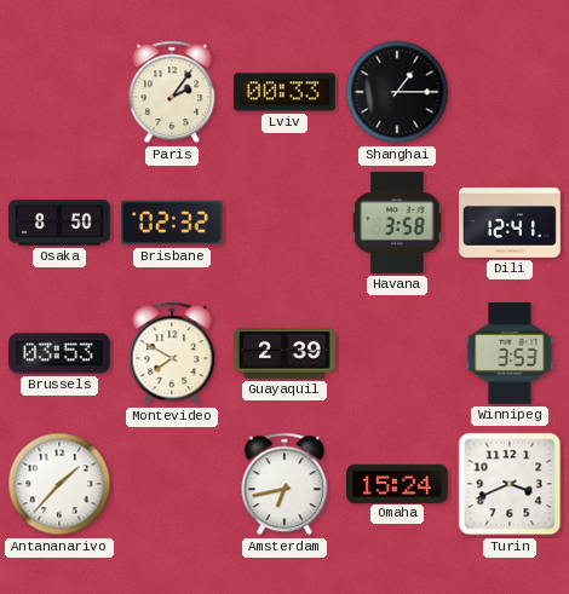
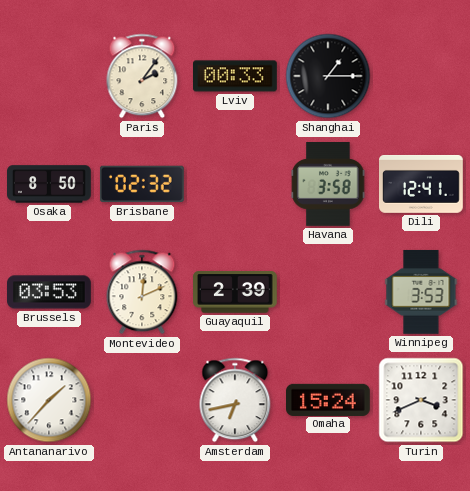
Montevideo: 7:50 -> 12:11 (142, 292)
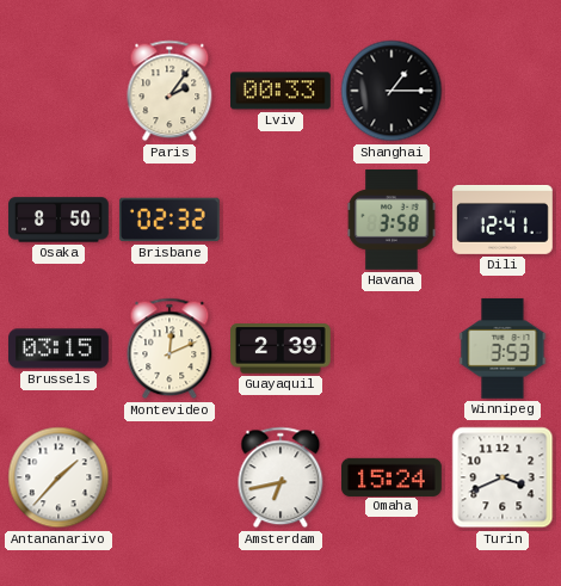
Brussels: 03:53 -> 03:15 (60, 348)
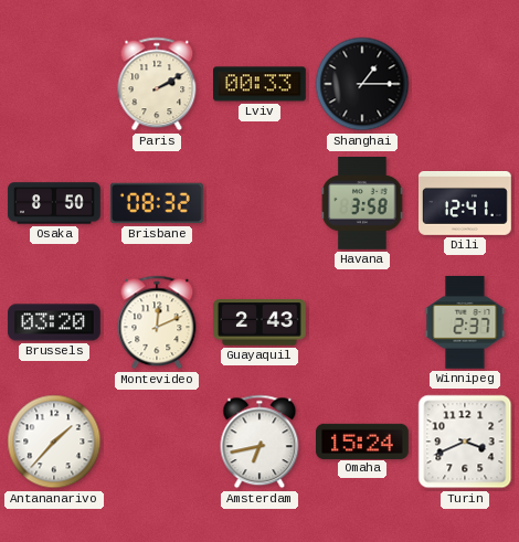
Paris: 2:06 -> 2:10 (157, 84)
Brisbane: 02:32 -> 08:32 (157, 203)
Brussels: 03:15 -> 03:20 (55, 322)
Guayaquil: 2:39 -> 2:43 (261, 322)
Winnipeg: 3:53 -> 2:37 (465, 322)
